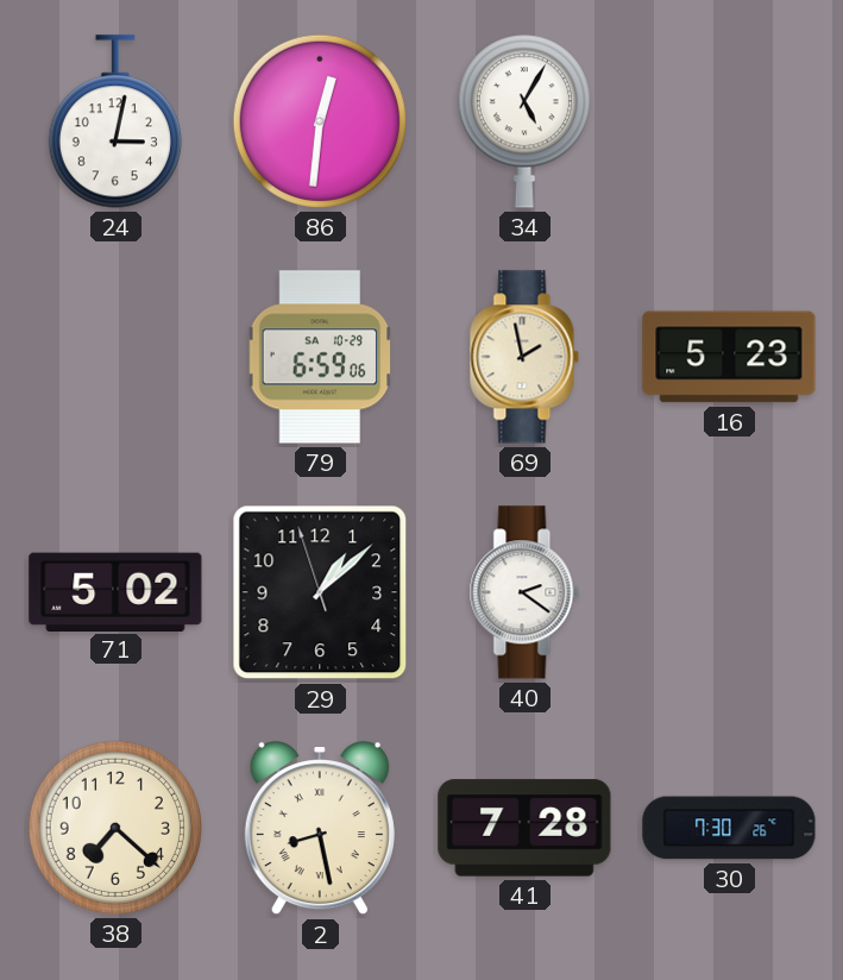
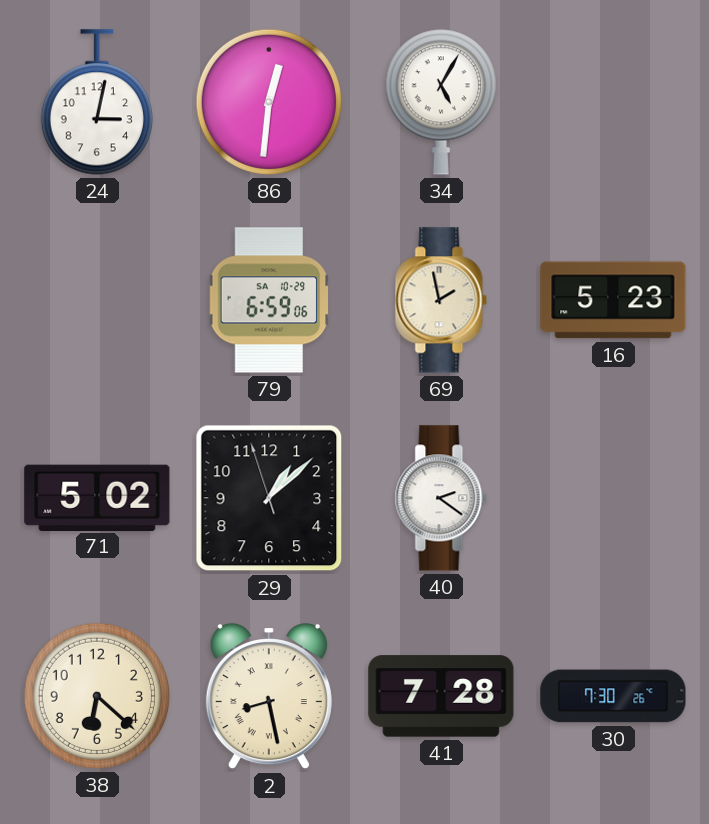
38: 7:22 -> 6:22 (97, 696)
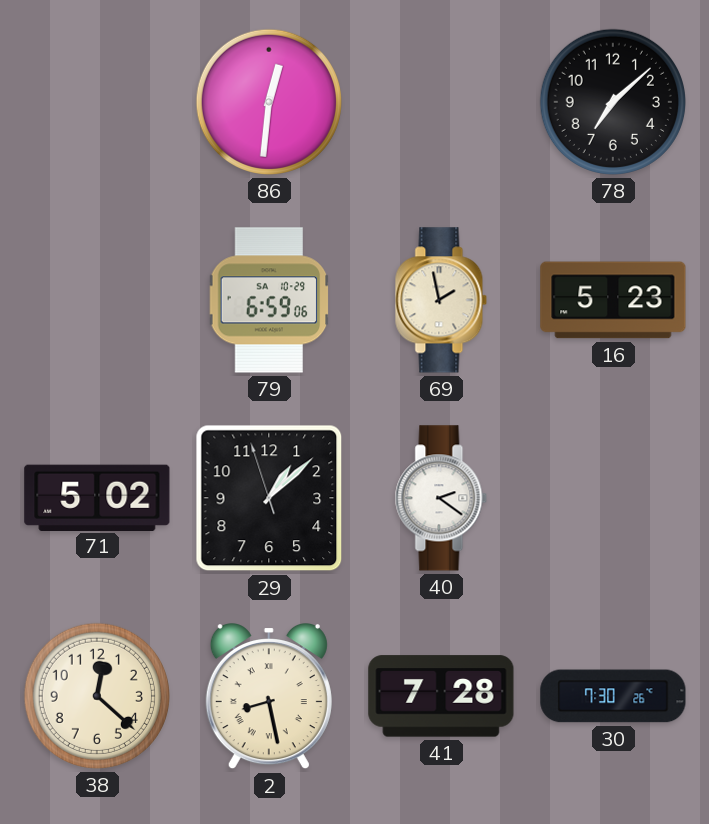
24: 3:02 -> none (97, 102)
34: 5:05 -> none (441, 102)
78: none -> 7:08 (613, 102)
38: 6:22 -> 12:22 (97, 696)
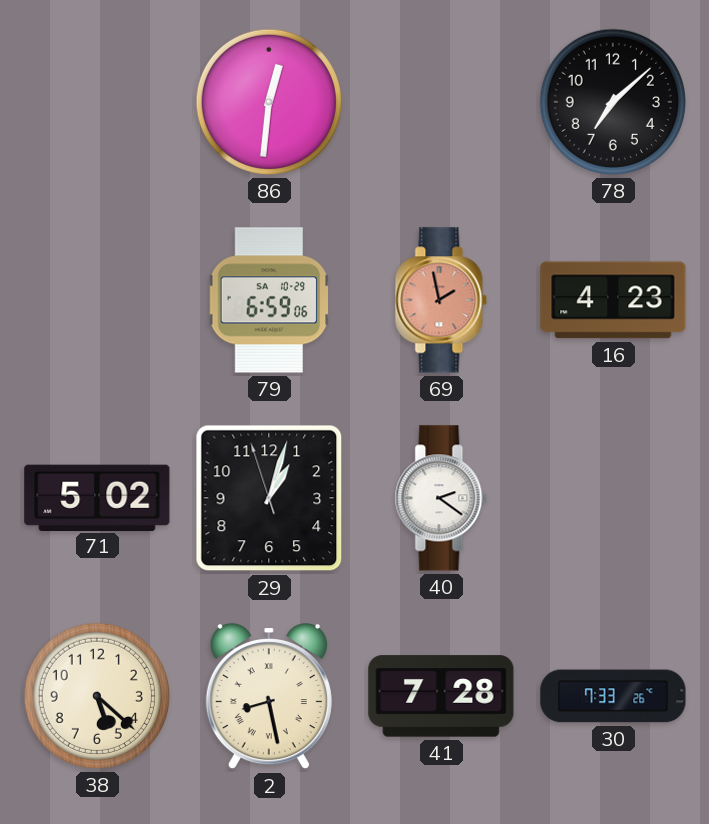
69 dial: cream -> salmon (441, 300)
16: 5:23 -> 4:23 (613, 300)
29: 1:07 -> 1:02 (269, 498)
38: 12:22 -> 5:22 (97, 696)
30: 7:30 -> 7:33 (613, 696)
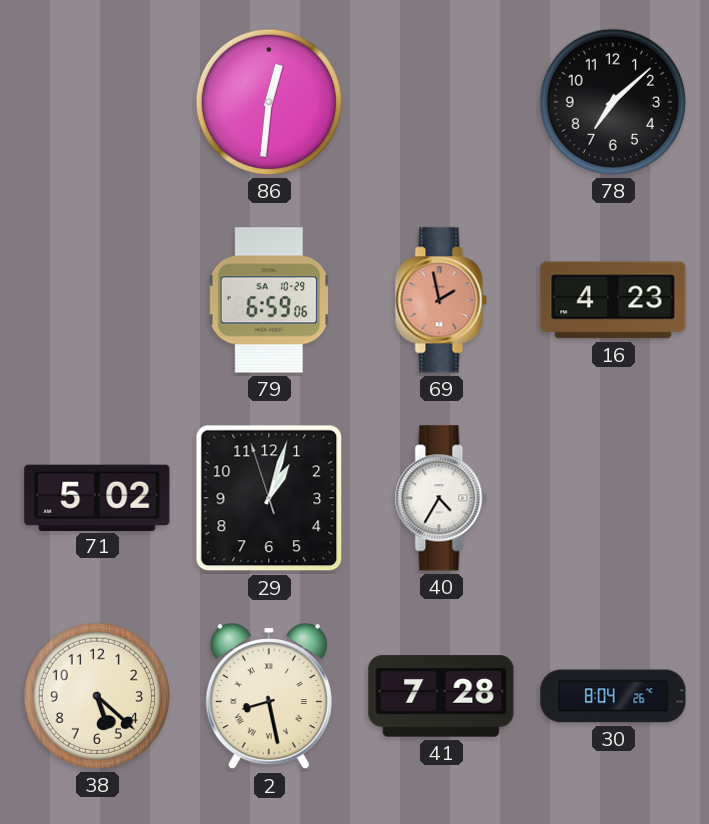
40: 2:21 -> 4:35 (441, 498)
30: 7:33 -> 8:04 (613, 696)
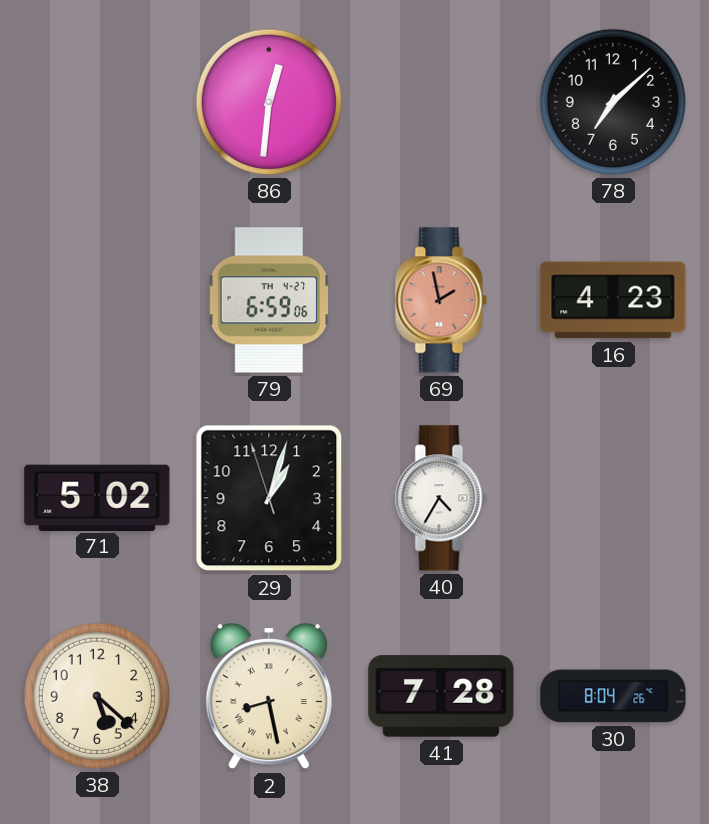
79 date: SA 10-29 -> TH 4-27 (269, 300)
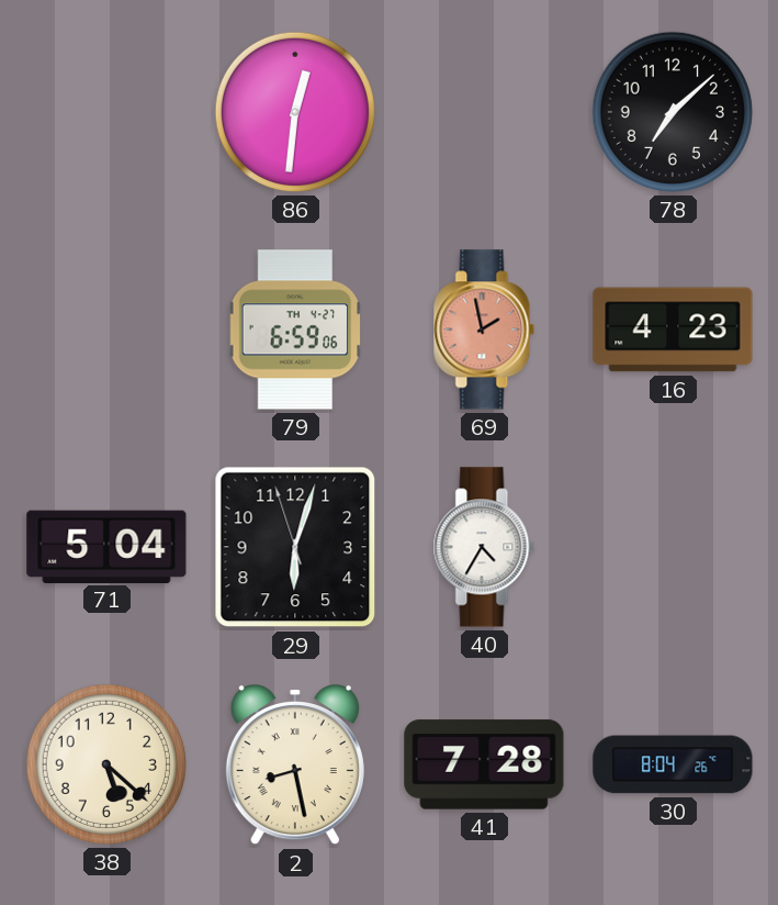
71: 5:02 -> 5:04 (106, 546)
29: 1:02 -> 6:02 (295, 547)
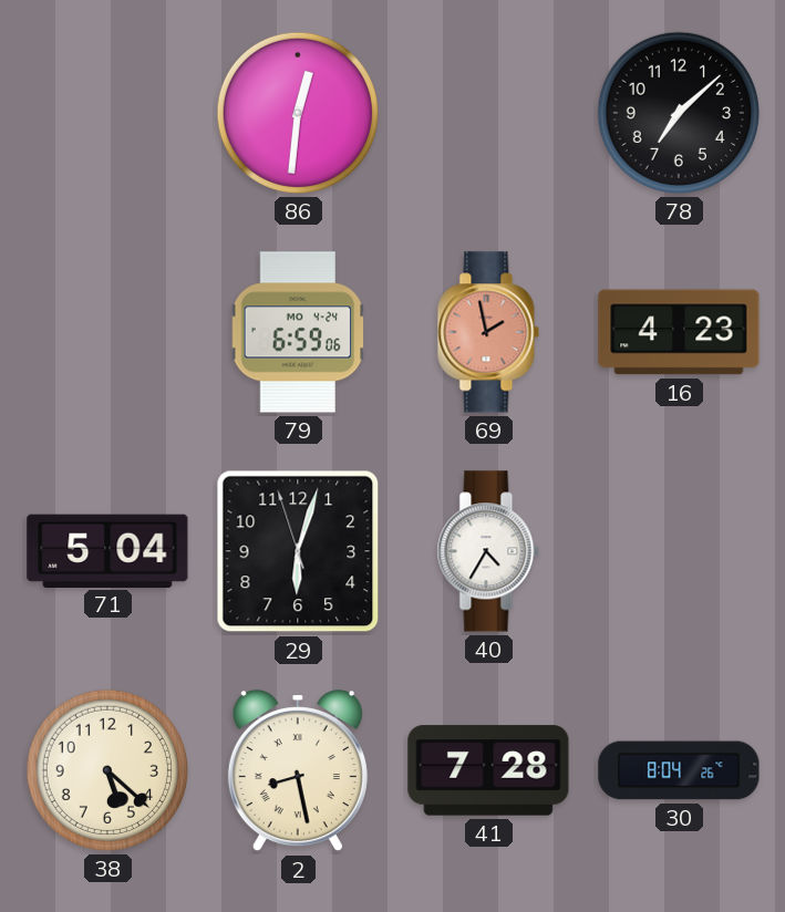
79 date: TH 4-27 -> MO 4-24 (298, 332)
